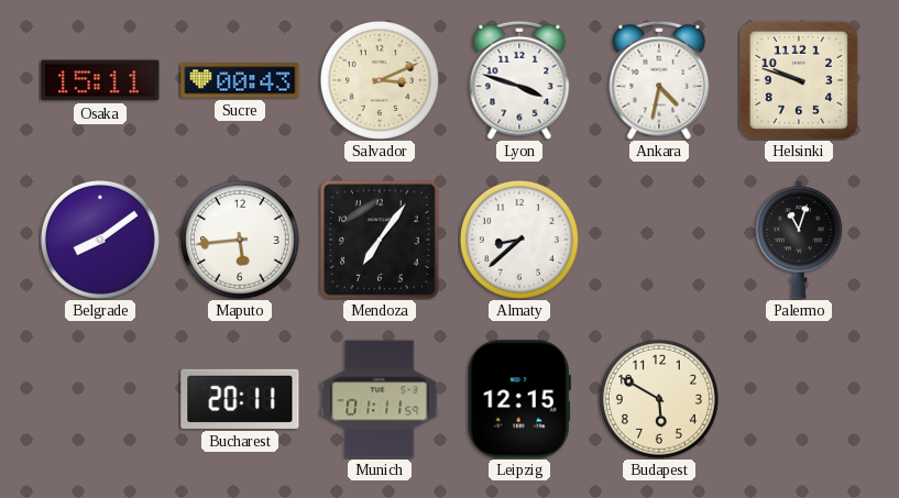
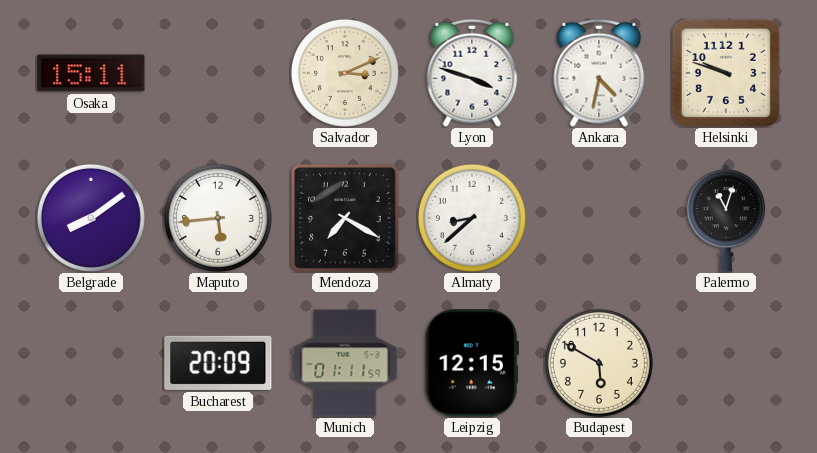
Sucre: 00:43 -> none (240, 80)
Mendoza: 7:06 -> 7:20 (345, 218)
Bucharest: 20:11 -> 20:09 (218, 363)
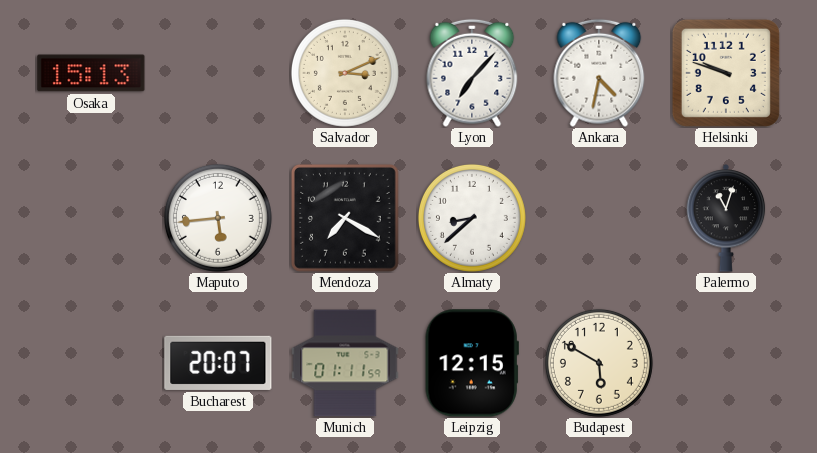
Osaka: 15:11 -> 15:13 (91, 73)
Lyon: 3:48 -> 7:07 (472, 73)
Belgrade: 8:09 -> none (91, 218)
Bucharest: 20:09 -> 20:07 (218, 363)
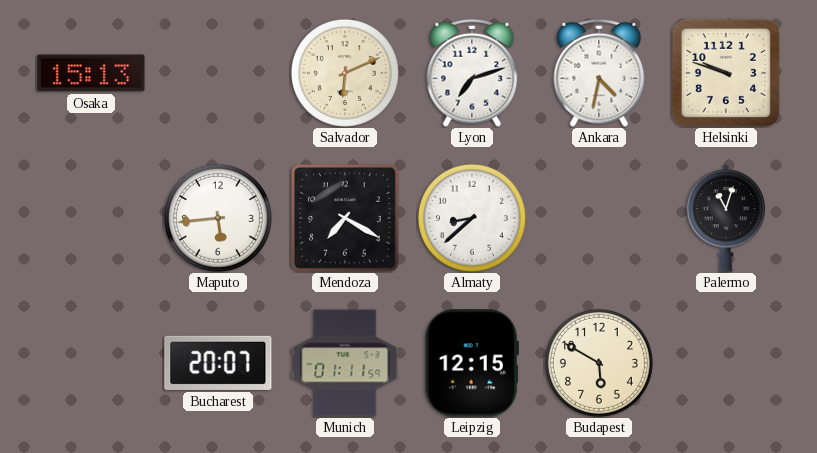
Salvador: 3:11 -> 6:11 (345, 73)
Lyon: 7:07 -> 7:12 (472, 73)
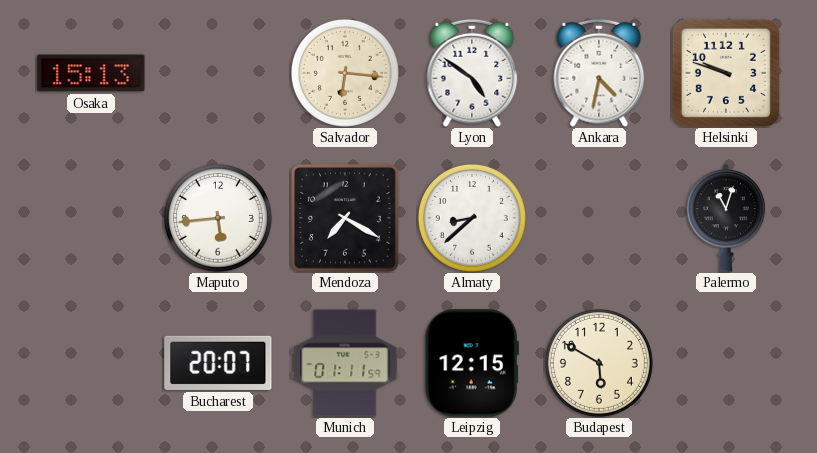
Salvador: 6:11 -> 6:16 (345, 73)
Lyon: 7:12 -> 4:51 (472, 73)
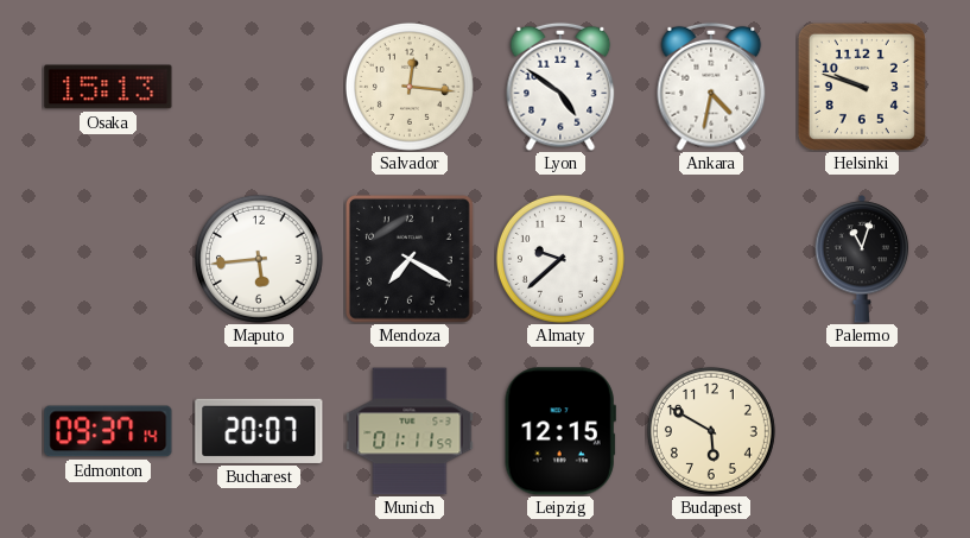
Salvador: 6:16 -> 12:16 (410, 87)
Almaty: 8:38 -> 9:38 (560, 259)
Edmonton: none -> 09:37 (108, 431)
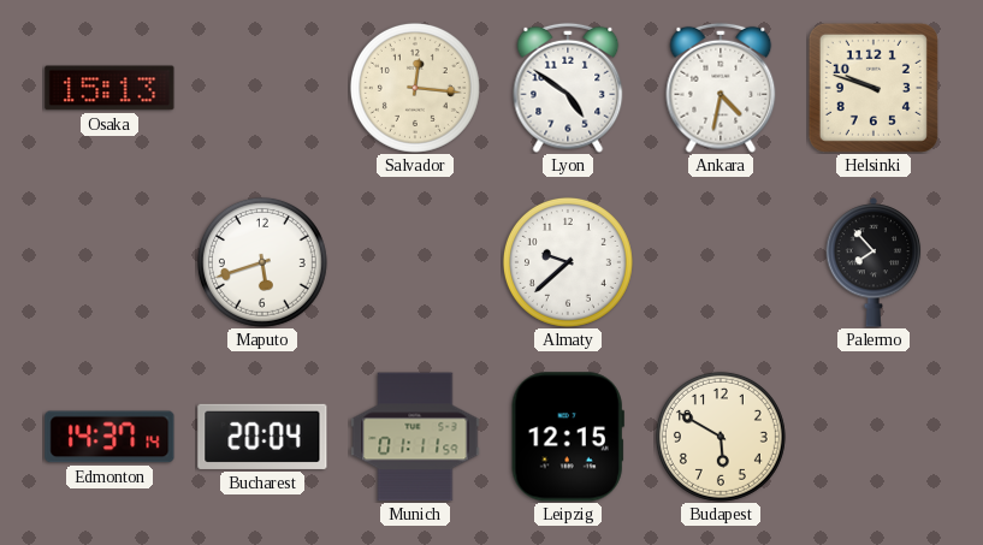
Maputo: 5:44 -> 5:42 (262, 262)
Mendoza: 7:20 -> none (410, 259)
Palermo: 11:03 -> 7:53 (874, 262)
Edmonton: 09:37 -> 14:37 (109, 437)
Bucharest: 20:07 -> 20:04 (262, 437)
